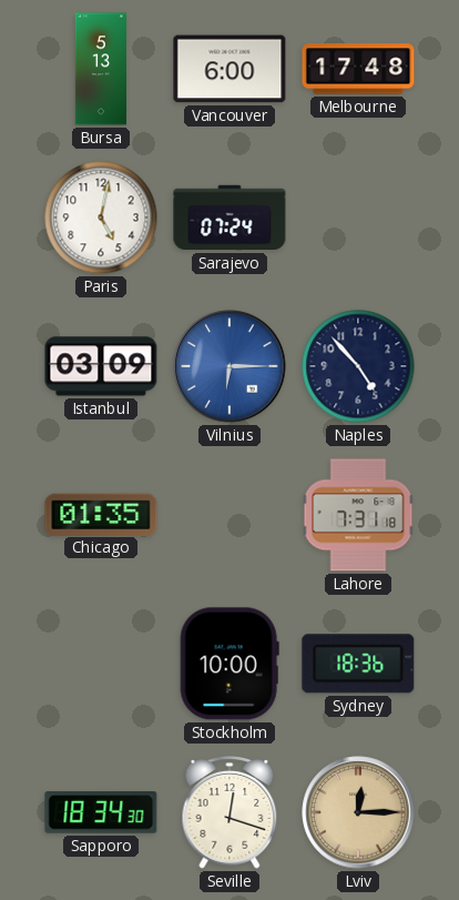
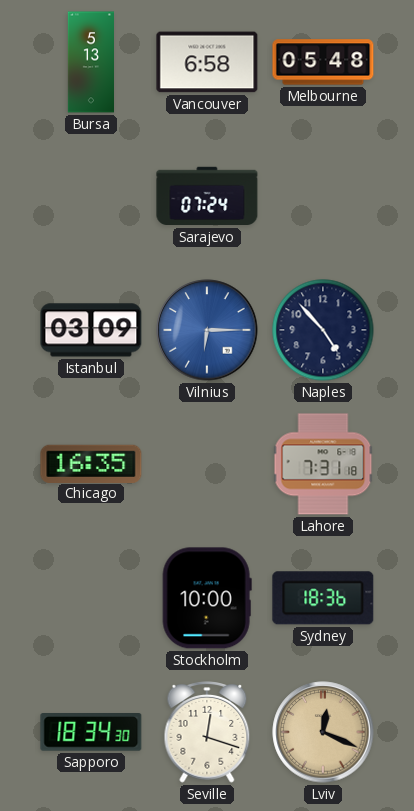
Vancouver: 6:00 -> 6:58 (207, 62)
Melbourne: 17:48 -> 05:48 (323, 62)
Paris: 5:02 -> none (101, 218)
Chicago: 01:35 -> 16:35 (91, 463)
Lviv: 12:15 -> 12:19 (323, 732)
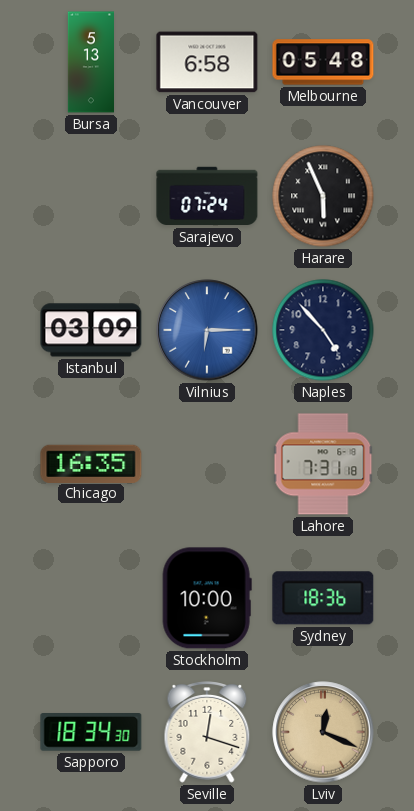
Harare: none -> 5:56 (323, 196)
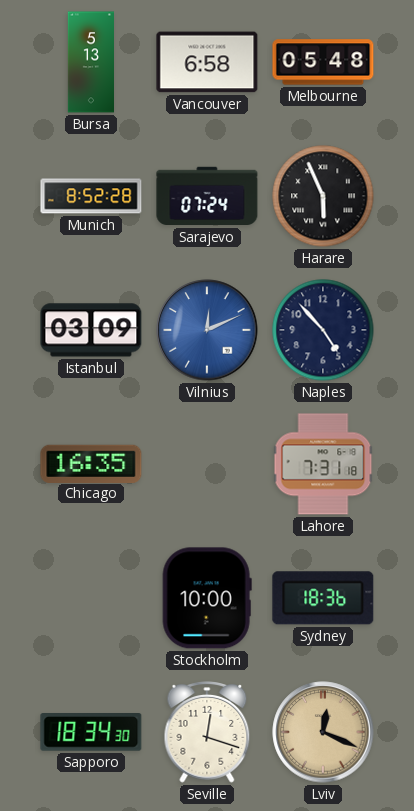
Munich: none -> 8:52 (91, 196)
Vilnius: 6:15 -> 12:11 (207, 330)
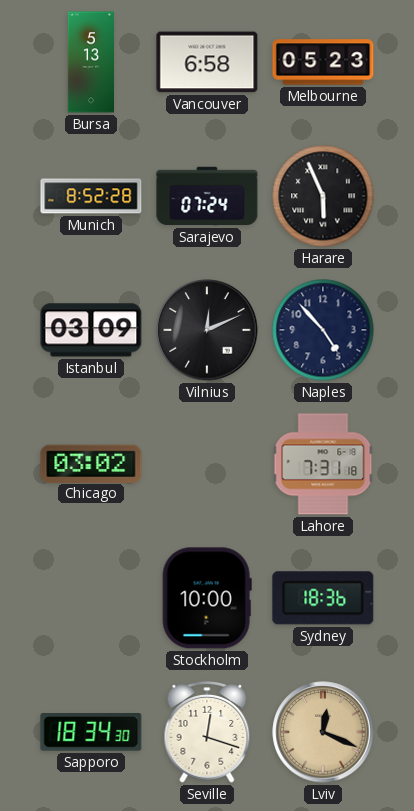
Melbourne: 05:48 -> 05:23 (323, 62)
Vilnius dial: blue -> black (207, 330)
Chicago: 16:35 -> 03:02 (91, 463)
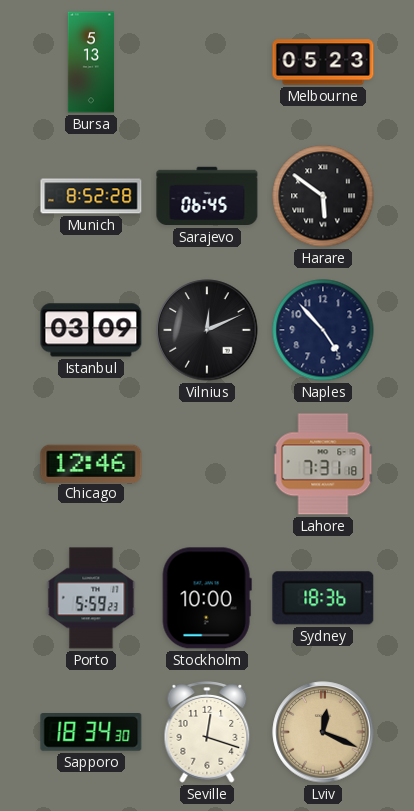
Vancouver: 6:58 -> none (207, 62)
Sarajevo: 07:24 -> 06:45 (207, 196)
Harare: 5:56 -> 5:51 (323, 196)
Chicago: 03:02 -> 12:46 (91, 463)
Porto: none -> 5:59 (91, 598)
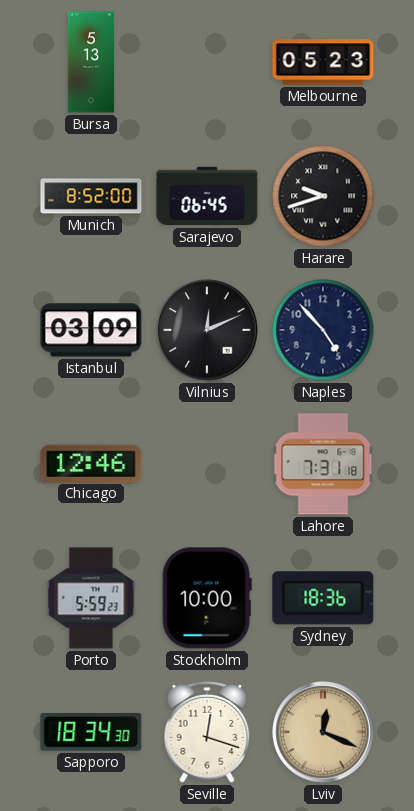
Munich: 8:52:28 -> 8:52:00 (91, 196)
Harare: 5:51 -> 9:42 (323, 196)
